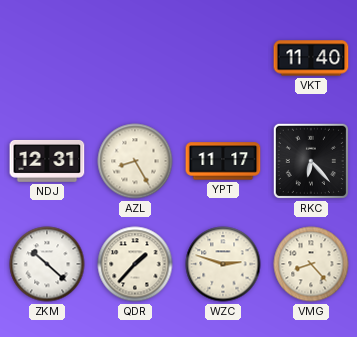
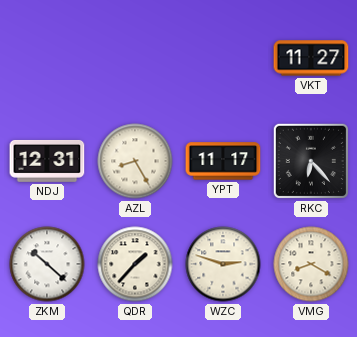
VKT: 11:40 -> 11:27 (311, 58)
VMG: 8:23 -> 8:20 (311, 264)
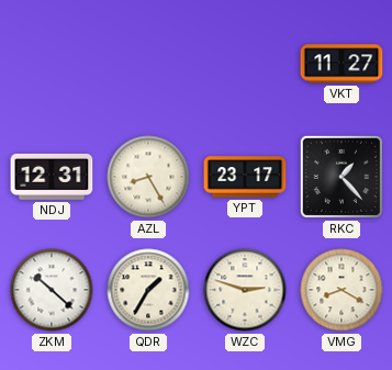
YPT: 11:17 -> 23:17 (245, 177)
RKC: 6:23 -> 1:23 (341, 177)
QDR: 1:37 -> 1:35 (148, 290)
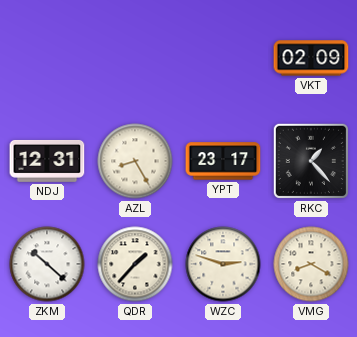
VKT: 11:27 -> 02:09 (311, 58)
QDR: 1:35 -> 1:37 (135, 264)
